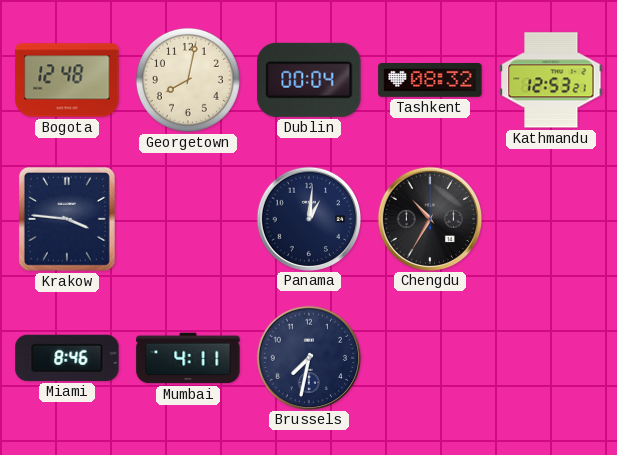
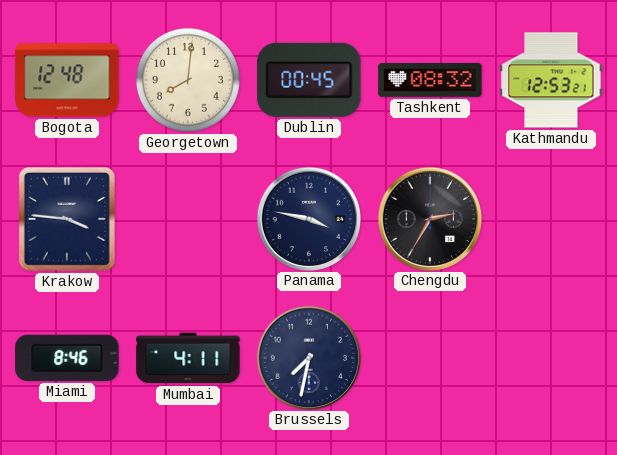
Georgetown: 8:02 -> 8:01 (188, 80)
Dublin: 00:04 -> 00:45 (309, 80)
Panama: 1:01 -> 3:47 (308, 218)
Chengdu: 10:35 -> 2:35 (429, 218)
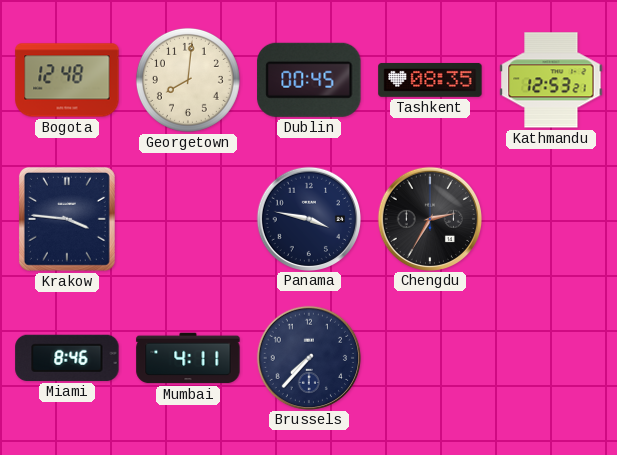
Tashkent: 08:32 -> 08:35 (430, 80)
Brussels: 7:32 -> 7:37 (308, 357)
